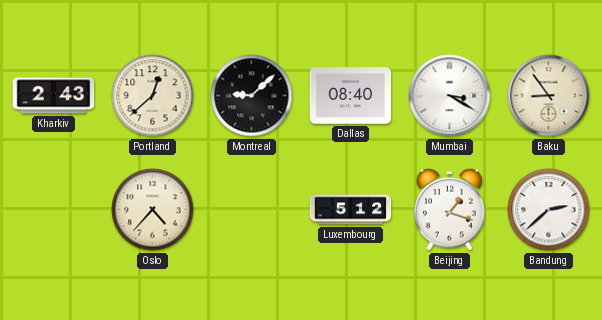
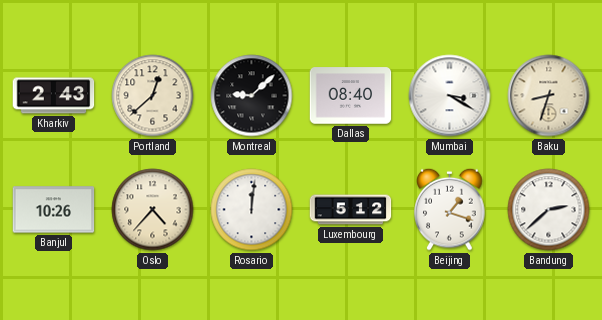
Baku: 8:54 -> 8:33 (549, 96)
Banjul: none -> 10:26 (54, 210)
Rosario: none -> 12:01 (252, 210)
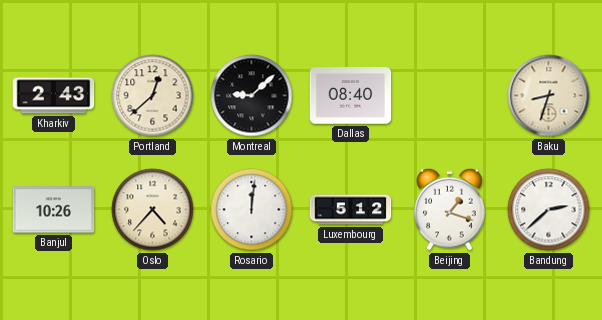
Mumbai: 3:20 -> none (450, 96)
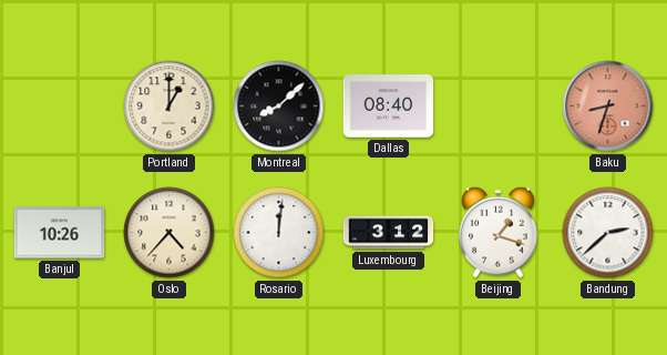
Kharkiv: 2:43 -> none (54, 96)
Portland: 12:38 -> 1:00 (170, 106)
Montreal: 9:08 -> 8:08 (279, 106)
Baku dial: cream -> salmon (608, 106)
Luxembourg: 5:12 -> 3:12 (389, 233)
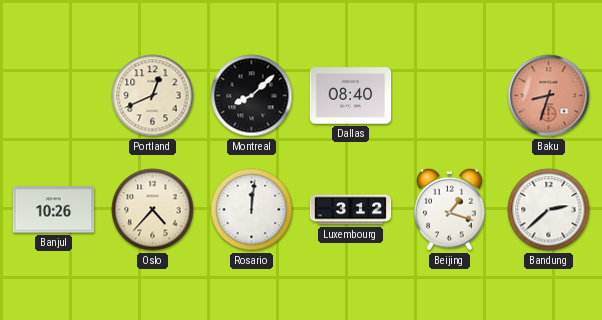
Portland: 1:00 -> 12:41 (153, 96)
